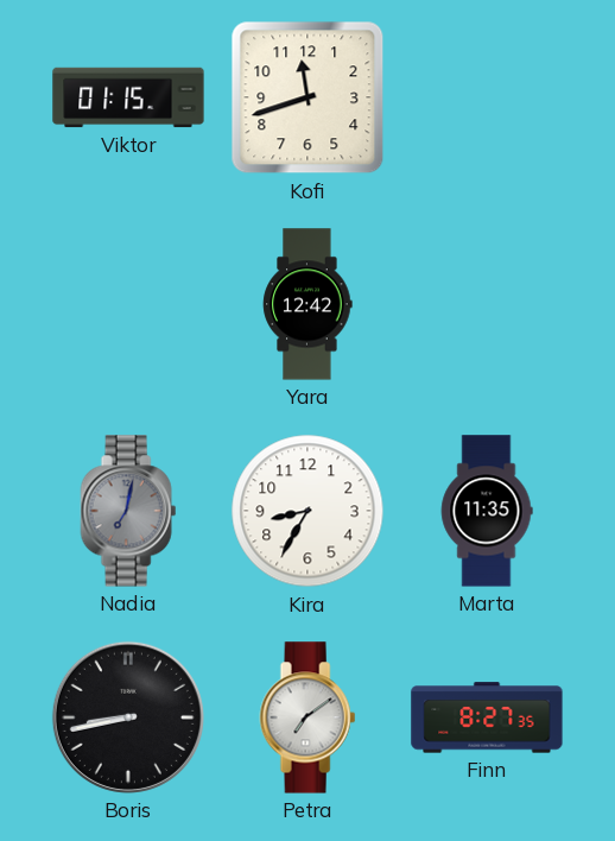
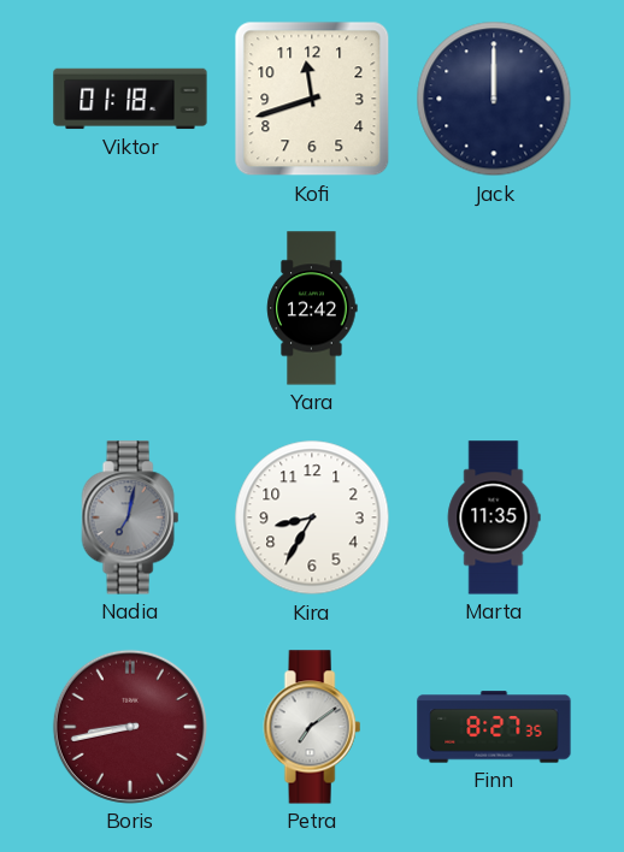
Viktor: 01:15 -> 01:18 (130, 99)
Jack: none -> 12:00 (494, 99)
Boris dial: black -> burgundy (130, 727)
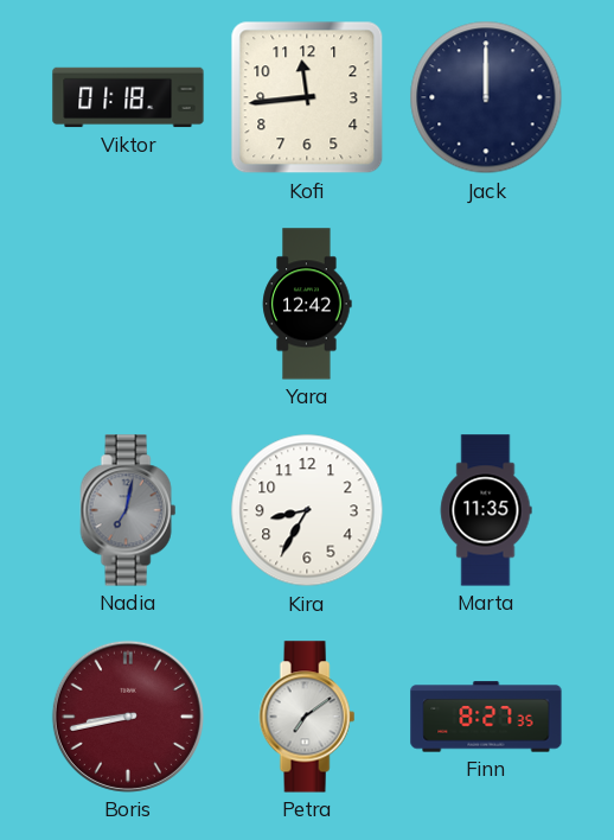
Kofi: 11:42 -> 11:44 (307, 97)
